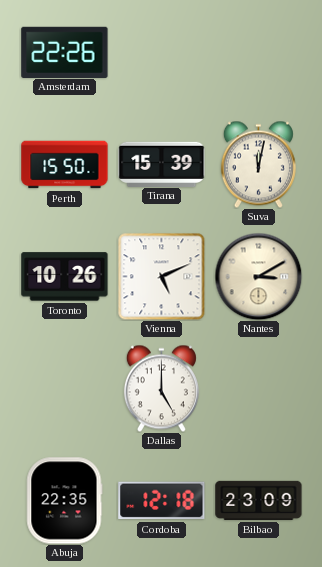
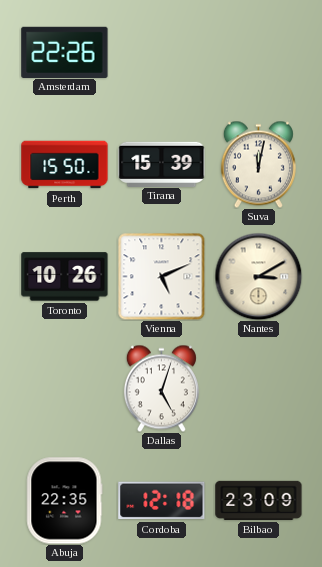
Dallas: 5:00 -> 5:03 (161, 388)
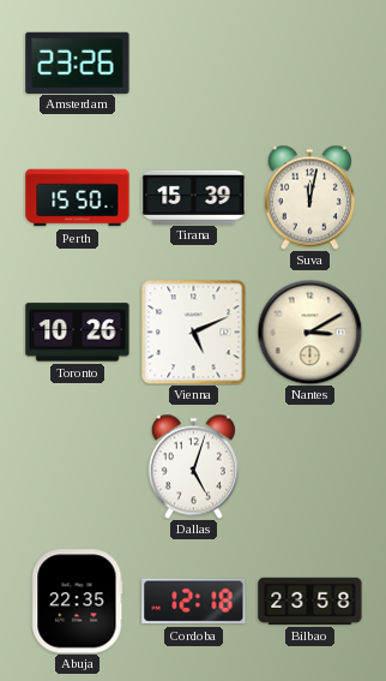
Amsterdam: 22:26 -> 23:26 (78, 62)
Bilbao: 23:09 -> 23:58 (310, 601)
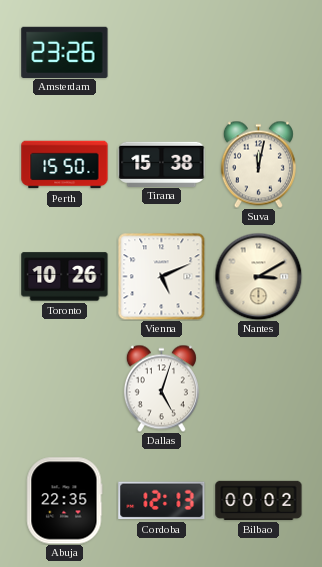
Tirana: 15:39 -> 15:38 (162, 164)
Cordoba: 12:18 -> 12:13 (162, 501)
Bilbao: 23:58 -> 00:02 (259, 500)
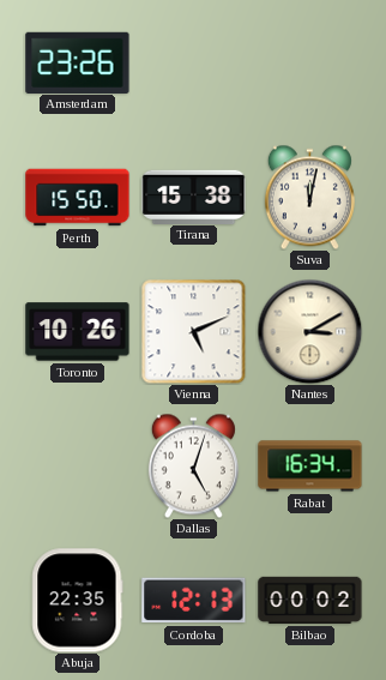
Rabat: none -> 16:34 (310, 467)
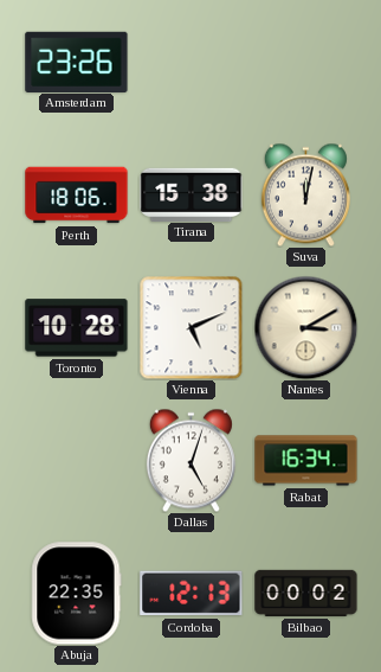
Perth: 15:50 -> 18:06 (77, 196)
Toronto: 10:26 -> 10:28 (77, 328)
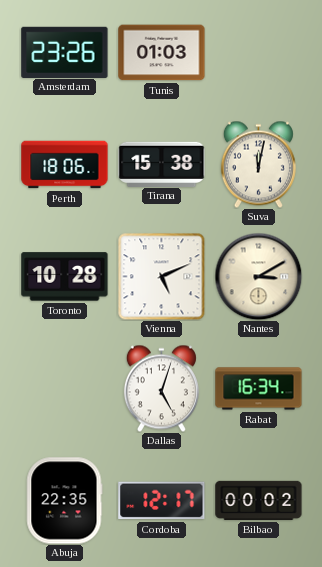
Tunis: none -> 01:03 (162, 53)
Cordoba: 12:13 -> 12:17 (162, 501)
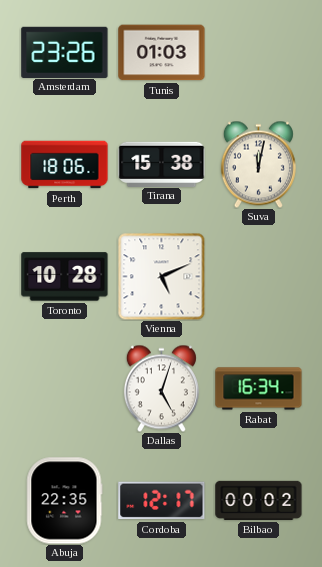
Nantes: 3:10 -> none (258, 276)
